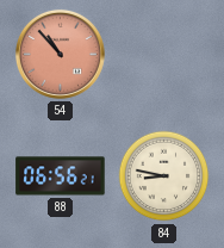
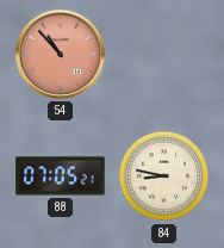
88: 06:56 -> 07:05 (61, 176)
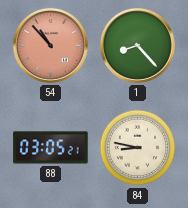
1: none -> 8:23 (137, 45)
88: 07:05 -> 03:05 (51, 148)
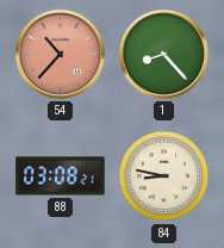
54: 10:53 -> 10:37 (60, 54)
88: 03:05 -> 03:08 (61, 176)
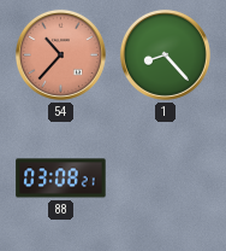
84: 8:47 -> none (164, 176)
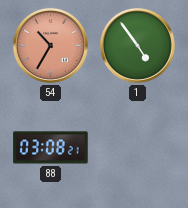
54: 10:37 -> 10:35 (50, 45)
1: 8:23 -> 4:54 (137, 45)
